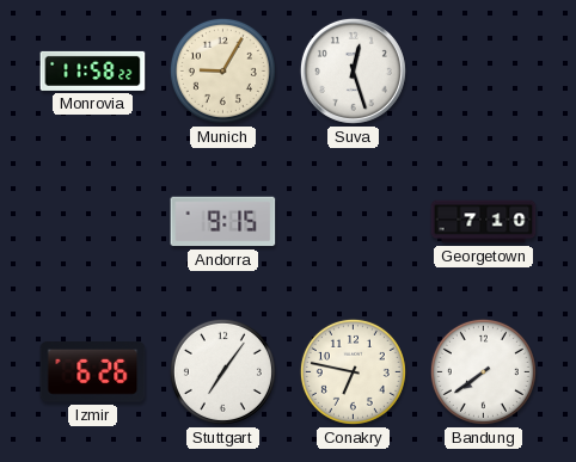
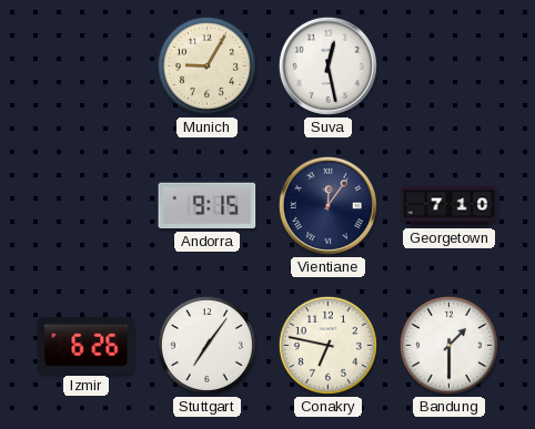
Monrovia: 11:58 -> none (93, 70)
Suva: 12:27 -> 12:28 (327, 65)
Vientiane: none -> 12:06 (327, 205)
Bandung: 7:39 -> 1:30 (448, 345)
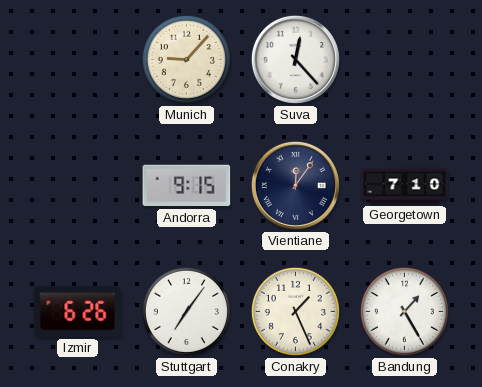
Munich: 9:05 -> 9:07 (186, 59)
Suva: 12:28 -> 12:23 (295, 59)
Conakry: 6:47 -> 1:26 (295, 311)
Bandung: 1:30 -> 1:25 (404, 311)
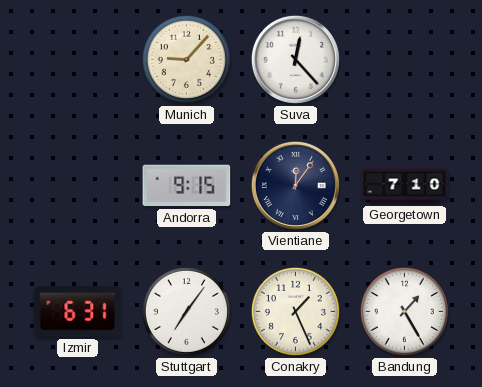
Izmir: 6:26 -> 6:31 (78, 312)
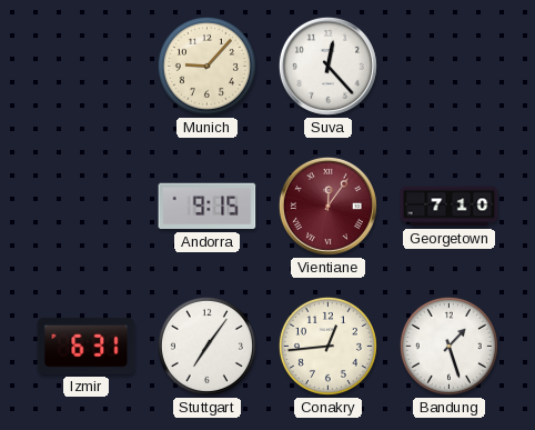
Vientiane dial: navy -> burgundy (327, 206)
Conakry: 1:26 -> 12:44 (327, 346)
Bandung: 1:25 -> 1:27 (448, 346)
